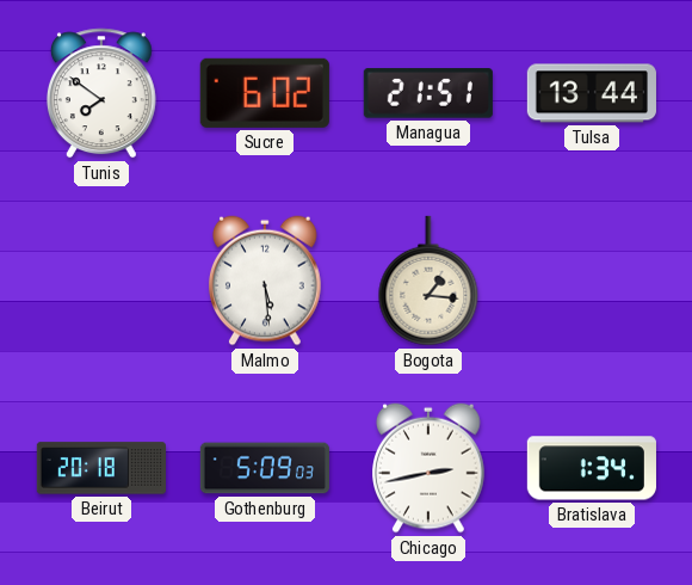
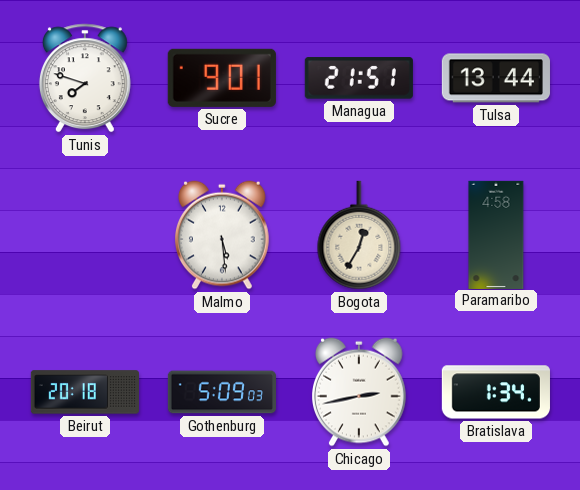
Tunis: 7:51 -> 7:48 (85, 78)
Sucre: 6:02 -> 9:01 (222, 78)
Bogota: 1:16 -> 12:35 (359, 235)
Paramaribo: none -> 4:58 (496, 234)
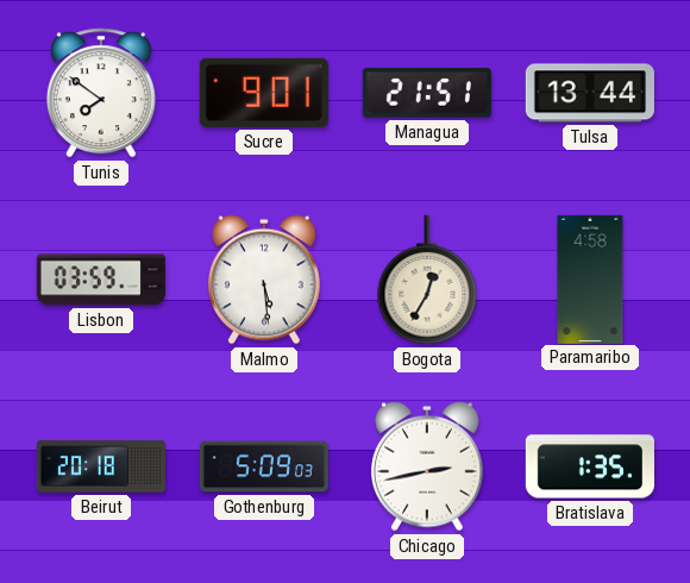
Tunis: 7:48 -> 7:51 (101, 93)
Lisbon: none -> 03:59 (101, 280)
Bratislava: 1:34 -> 1:35 (590, 466)
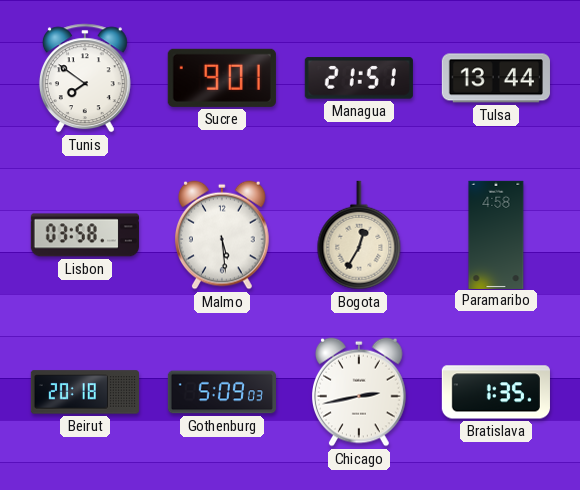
Lisbon: 03:59 -> 03:58 (85, 235)
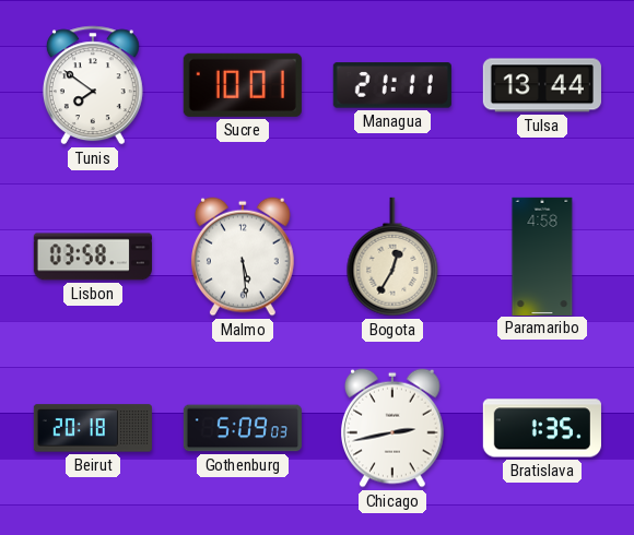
Sucre: 9:01 -> 10:01 (243, 85)
Managua: 21:51 -> 21:11 (392, 85)
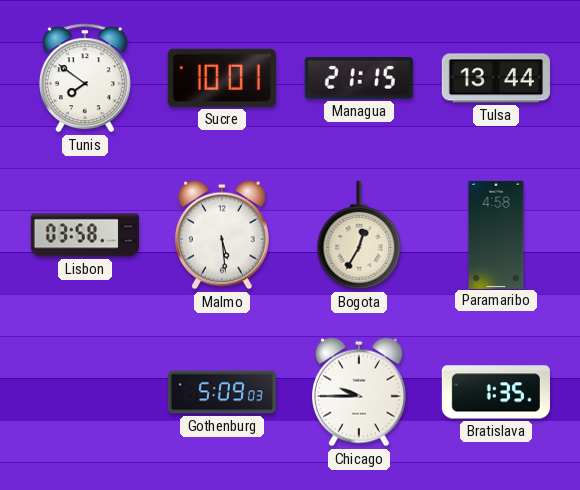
Managua: 21:11 -> 21:15 (359, 78)
Beirut: 20:18 -> none (93, 428)
Chicago: 2:43 -> 9:45 (360, 392)
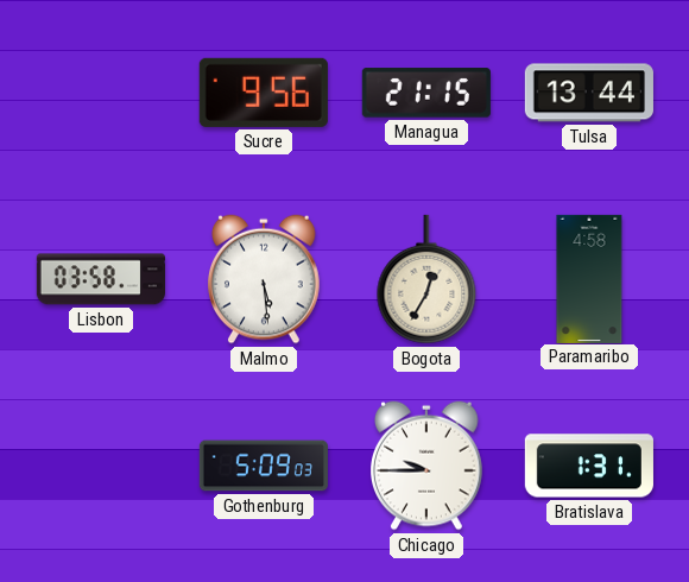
Tunis: 7:51 -> none (85, 78)
Sucre: 10:01 -> 9:56 (264, 93)
Bratislava: 1:35 -> 1:31 (589, 466)
